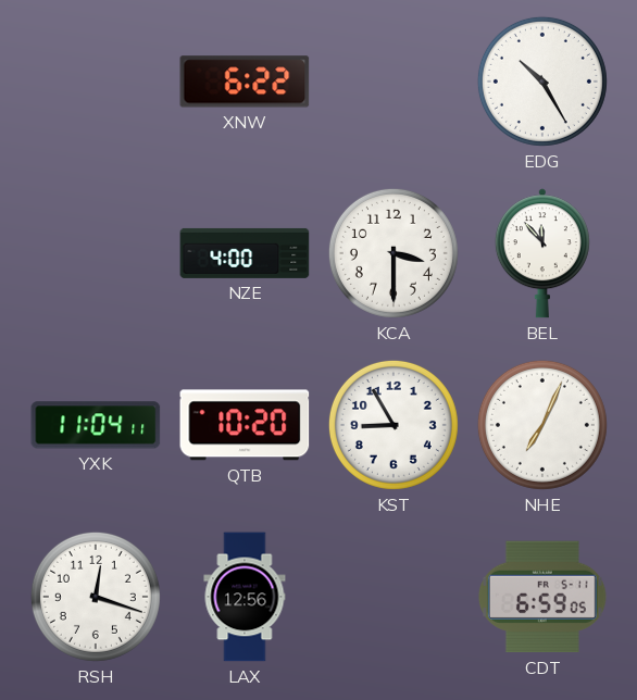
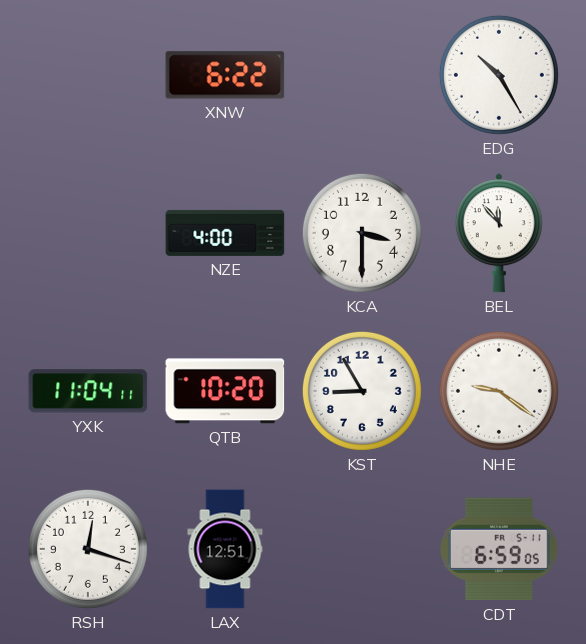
NHE: 7:04 -> 9:21 (499, 391)
LAX: 12:56 -> 12:51 (225, 549)
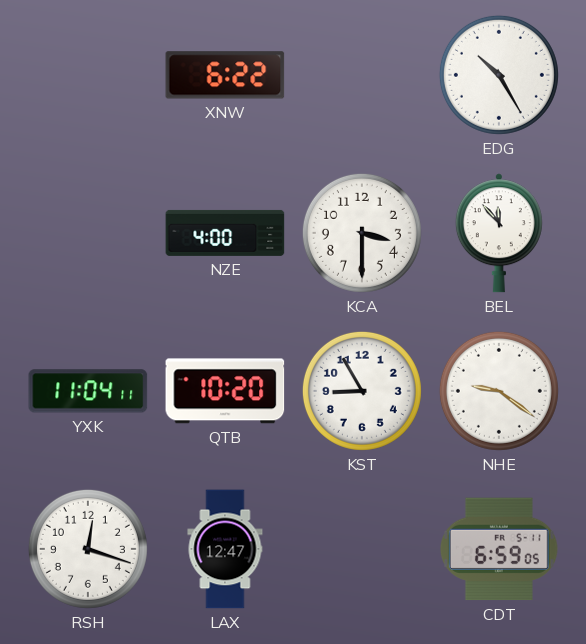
LAX: 12:51 -> 12:47 (225, 549)
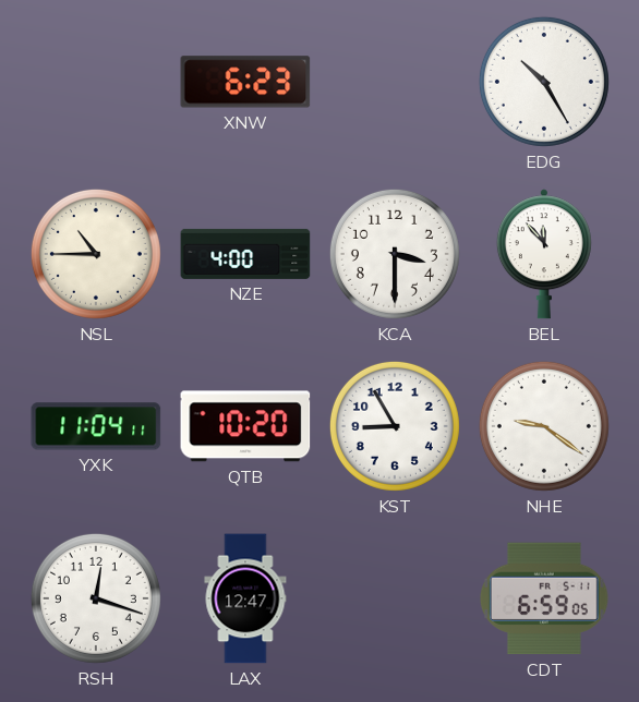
XNW: 6:22 -> 6:23 (245, 82)
NSL: none -> 10:45 (96, 254)
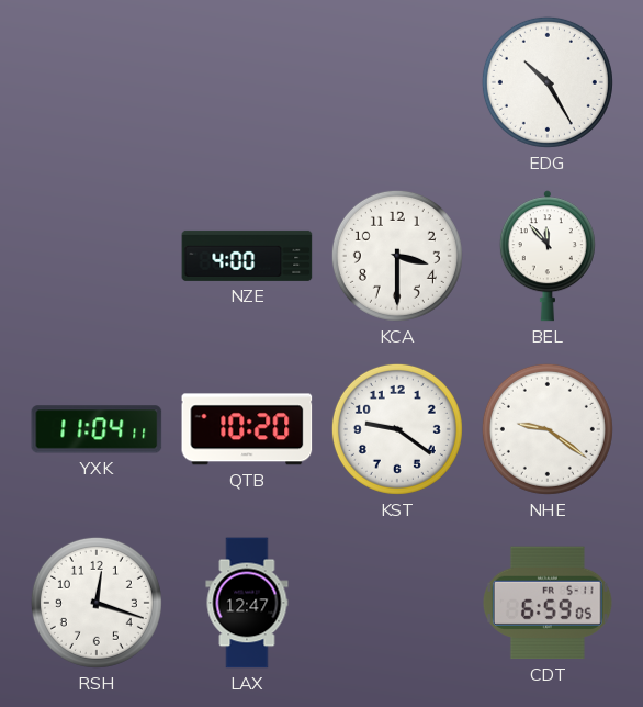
XNW: 6:23 -> none (245, 82)
NSL: 10:45 -> none (96, 254)
KST: 8:55 -> 9:21 (397, 429)
